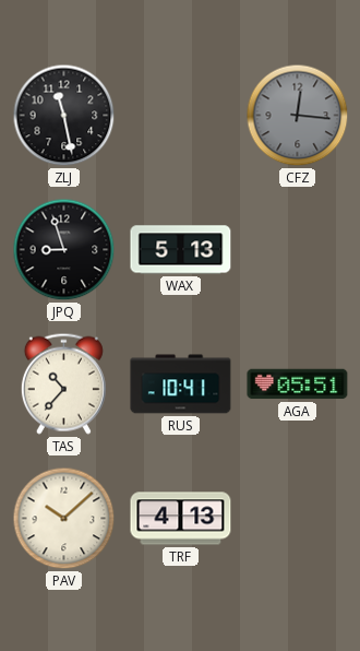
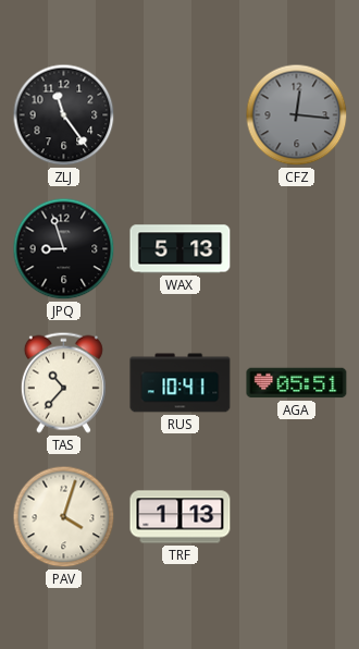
ZLJ: 11:28 -> 11:24 (64, 115)
PAV: 10:08 -> 4:03 (64, 517)
TRF: 4:13 -> 1:13 (181, 517)
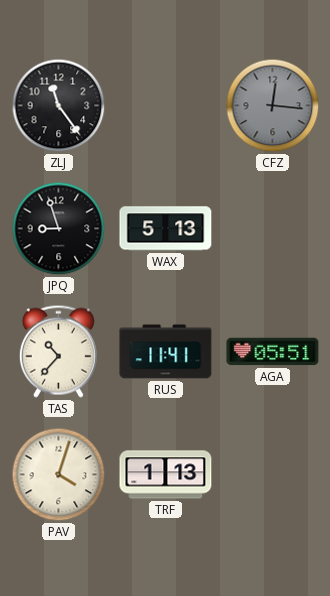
RUS: 10:41 -> 11:41 (166, 352)
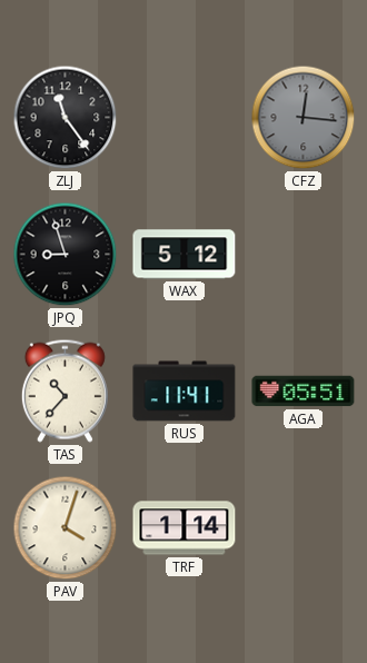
WAX: 5:13 -> 5:12 (185, 255)
TRF: 1:13 -> 1:14 (185, 528)
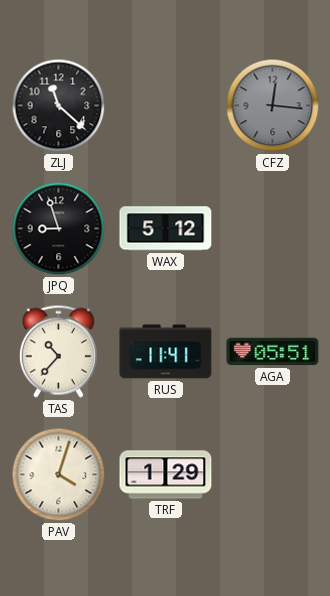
ZLJ: 11:24 -> 11:22 (59, 106)
TRF: 1:14 -> 1:29 (166, 475)
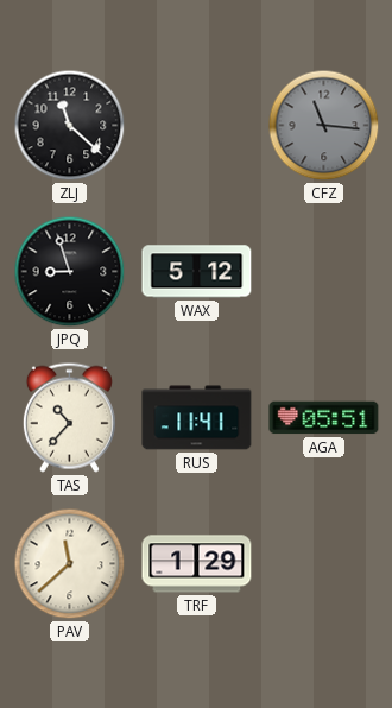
CFZ: 12:16 -> 11:16 (324, 126)
PAV: 4:03 -> 11:38 (70, 564)
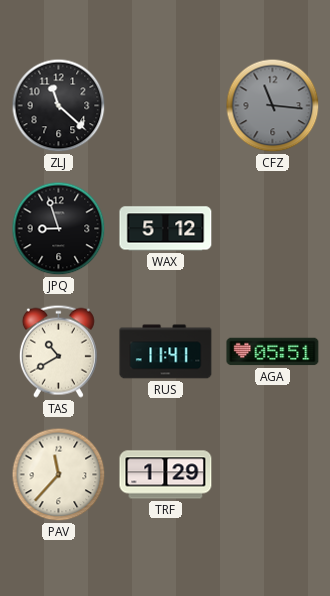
TAS: 10:37 -> 10:40 (58, 351)
PAV: 11:38 -> 11:37 (59, 475)
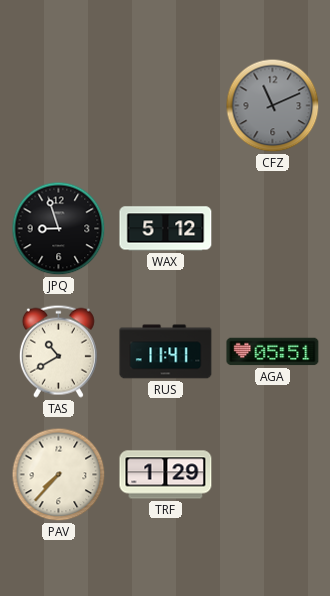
ZLJ: 11:22 -> none (59, 106)
CFZ: 11:16 -> 11:11 (273, 106)
PAV: 11:37 -> 7:37 (59, 475)
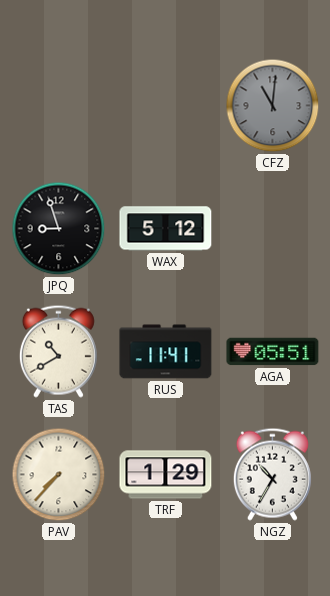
CFZ: 11:11 -> 11:01 (273, 106)
NGZ: none -> 10:35 (272, 474)
